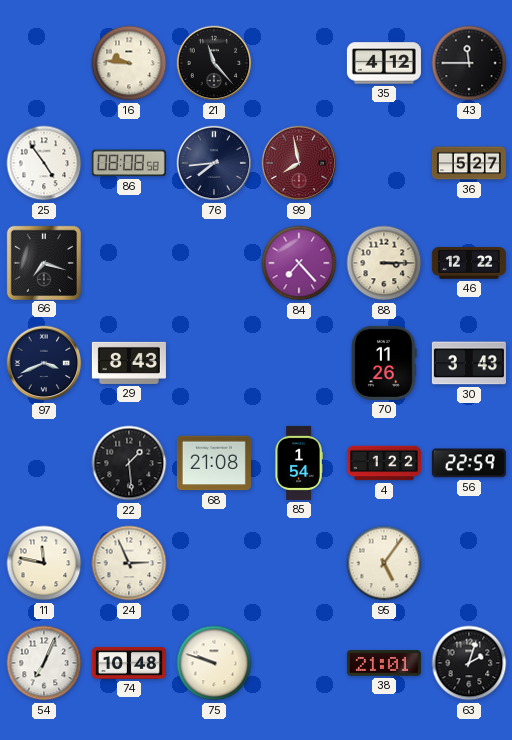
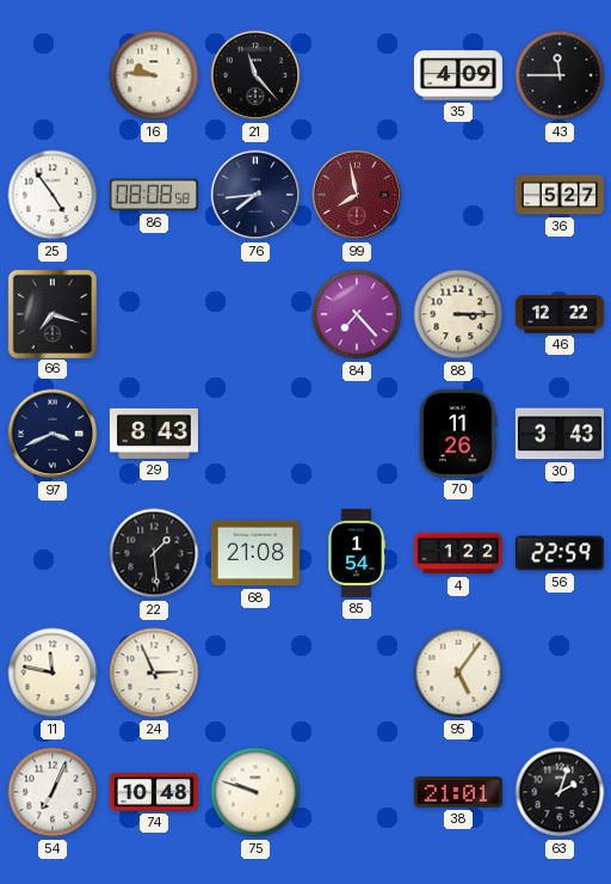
35: 4:12 -> 4:09 (458, 75)
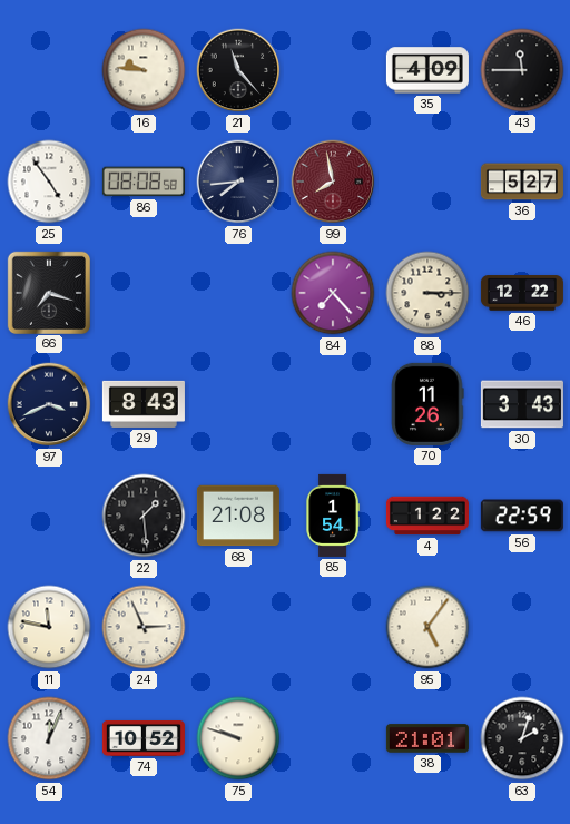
54: 7:04 -> 12:04 (49, 738)
74: 10:48 -> 10:52 (144, 738)
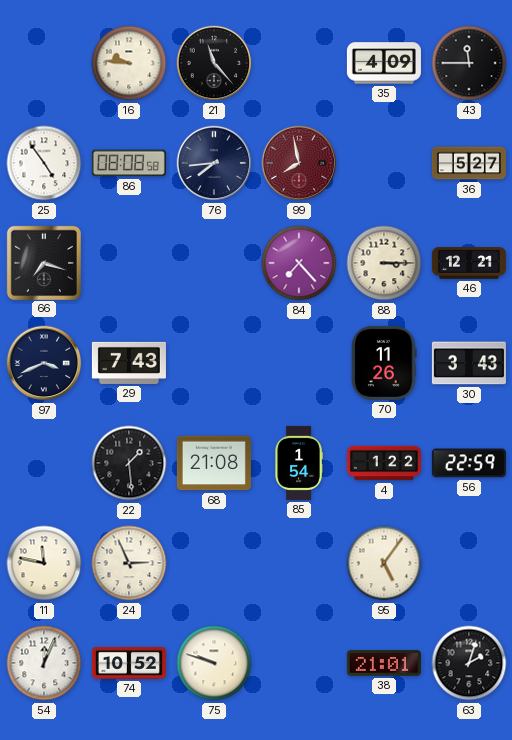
46: 12:22 -> 12:21 (469, 263)
29: 8:43 -> 7:43 (129, 363)
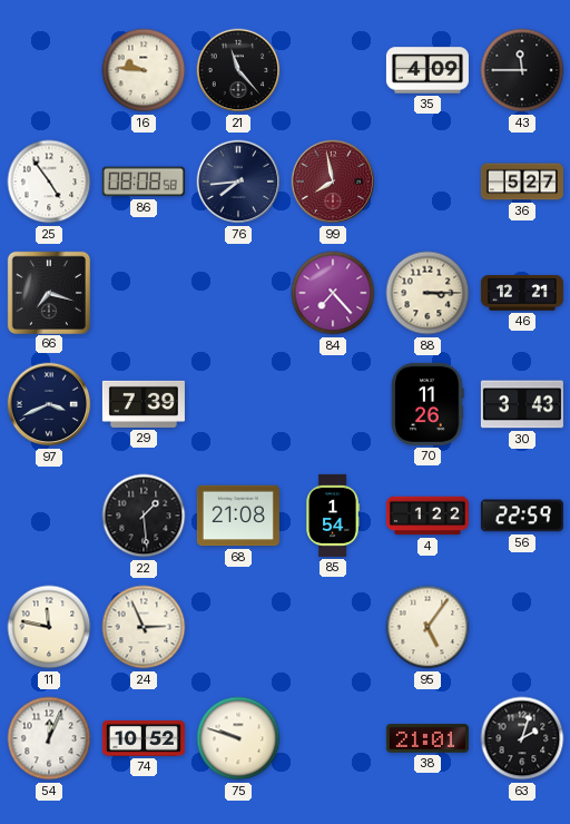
29: 7:43 -> 7:39 (144, 404)
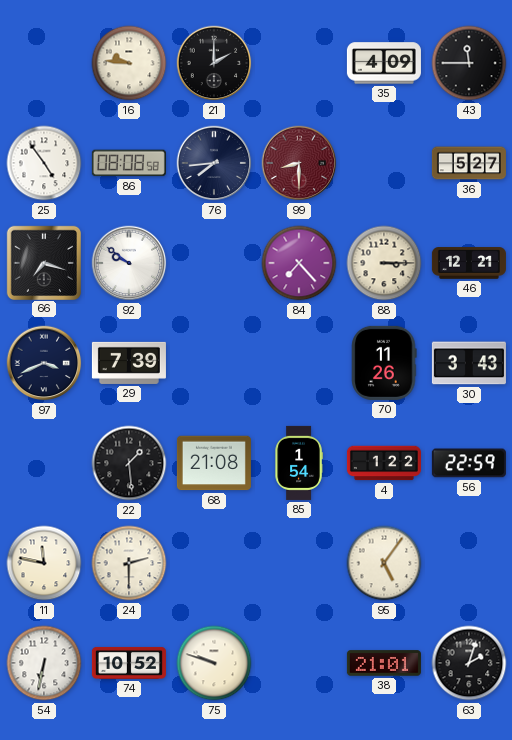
21: 11:23 -> 2:00 (214, 63)
99: 7:58 -> 8:30 (299, 163)
92: none -> 9:51 (129, 263)
24: 2:56 -> 2:30 (129, 563)
54: 12:04 -> 6:32 (44, 663)
